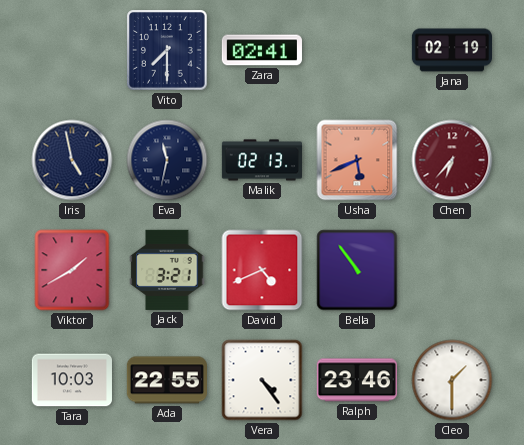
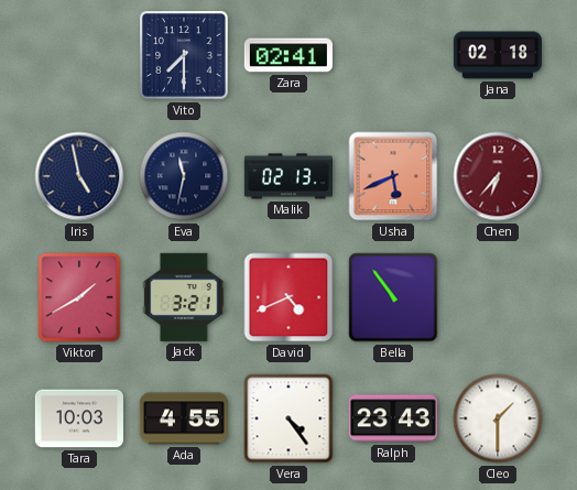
Jana: 02:19 -> 02:18 (497, 55)
Ada: 22:55 -> 4:55 (184, 418)
Ralph: 23:46 -> 23:43 (393, 418)
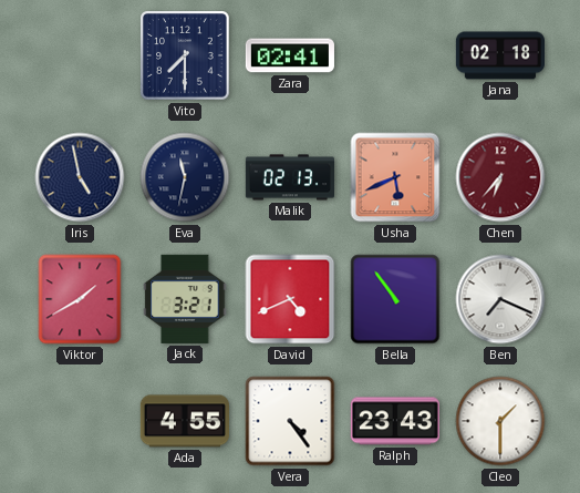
Ben: none -> 7:19 (500, 299)
Tara: 10:03 -> none (79, 418)
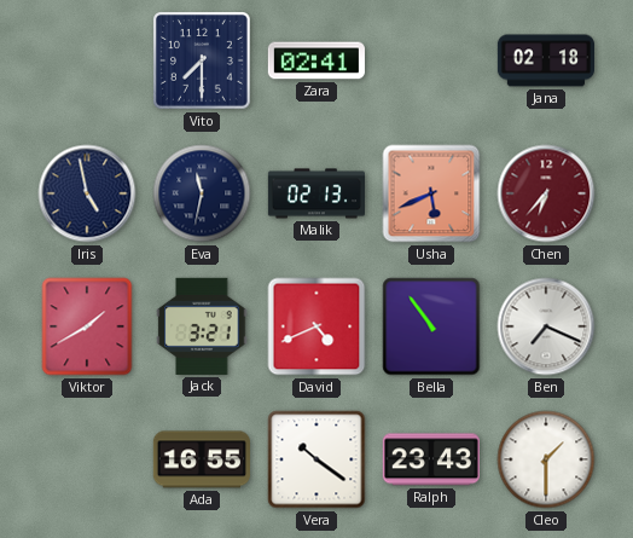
Ada: 4:55 -> 16:55 (202, 459)
Vera: 4:24 -> 10:21 (316, 459)
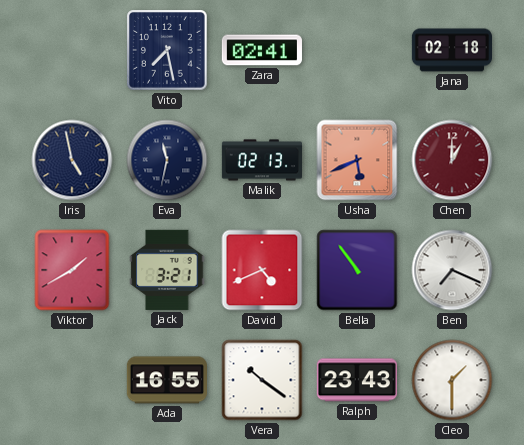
Vito: 7:30 -> 7:28 (168, 51)
Chen: 6:37 -> 1:00 (452, 160)
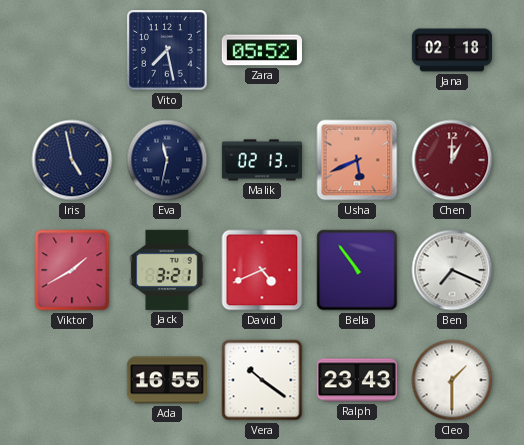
Zara: 02:41 -> 05:52 (262, 50)
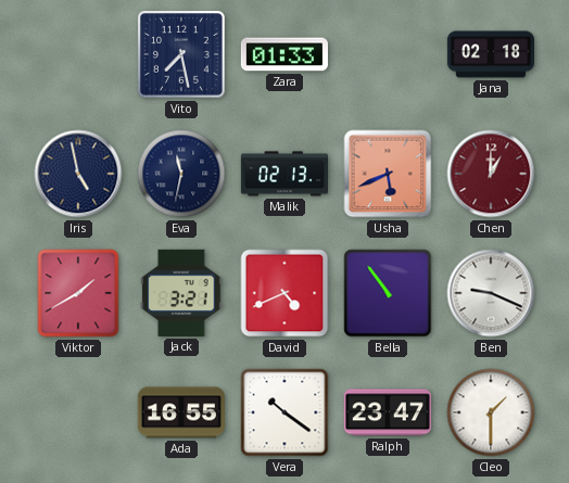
Zara: 05:52 -> 01:33 (284, 54)
Ben: 7:19 -> 9:19 (491, 293)
Ralph: 23:43 -> 23:47 (388, 412)
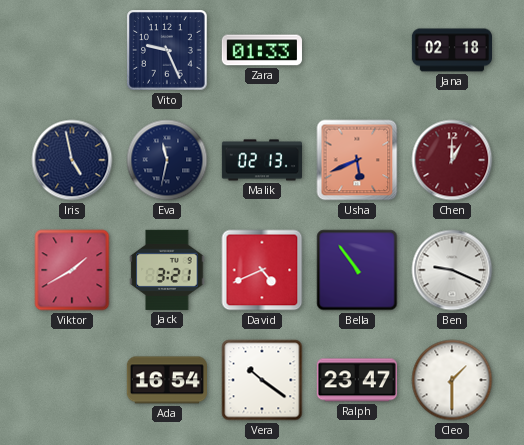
Vito: 7:28 -> 9:26 (168, 51)
Ada: 16:55 -> 16:54 (167, 380)
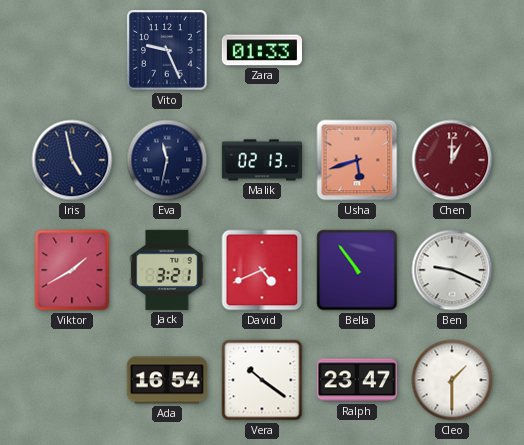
Jana: 02:18 -> none (451, 50)
Usha: 5:41 -> 5:42 (357, 160)
